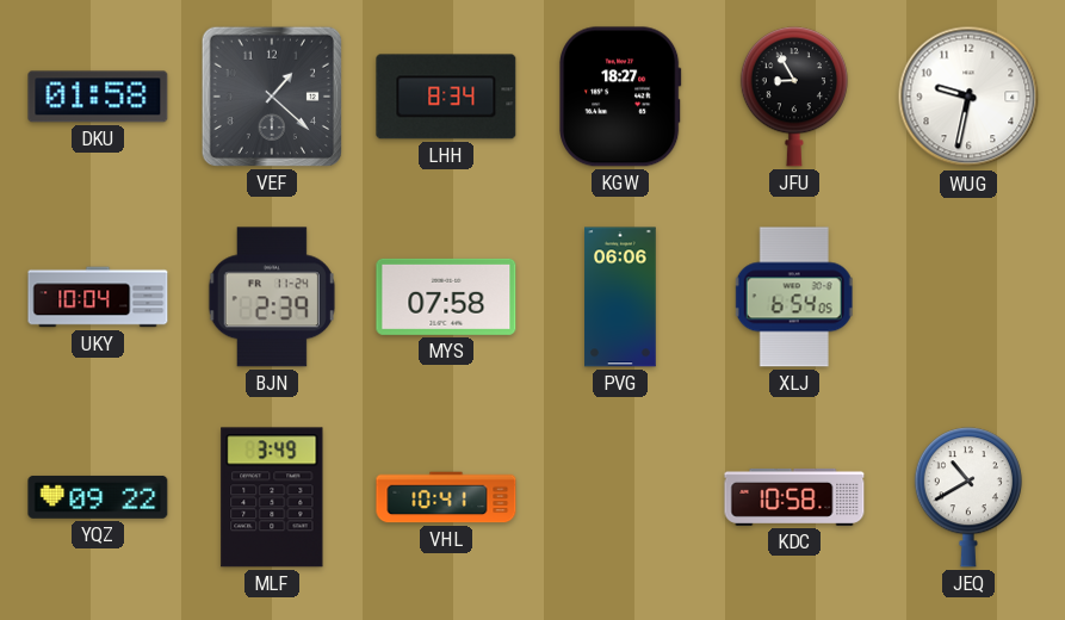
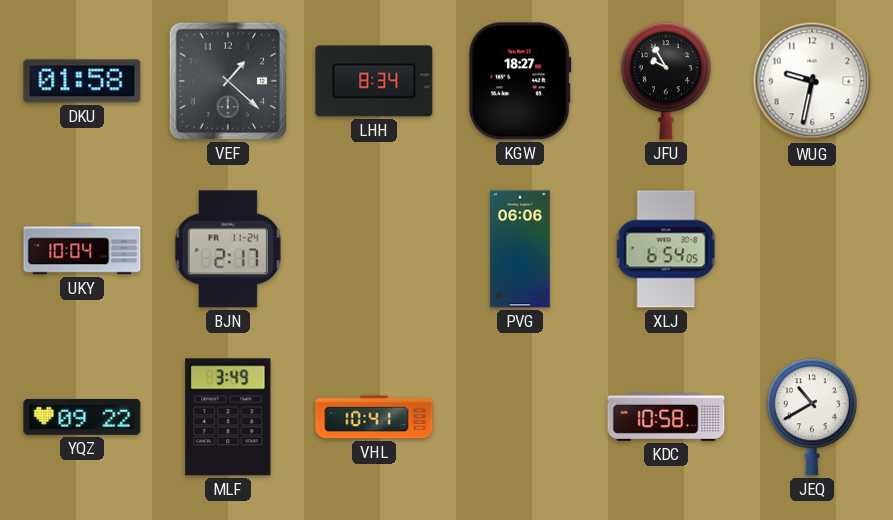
JFU: 8:55 -> 9:55 (666, 81)
BJN: 2:39 -> 2:17 (228, 249)
MYS: 07:58 -> none (446, 297)
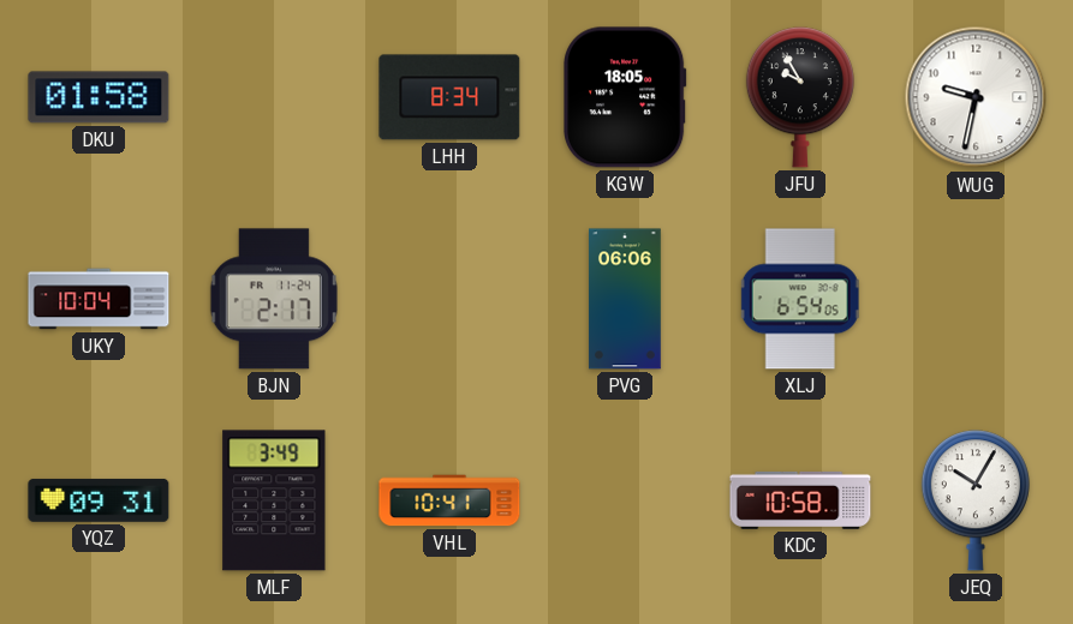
VEF: 1:22 -> none (228, 81)
KGW: 18:27 -> 18:05 (626, 97)
YQZ: 09:22 -> 09:31 (99, 500)
JEQ: 10:40 -> 10:05 (976, 500)
